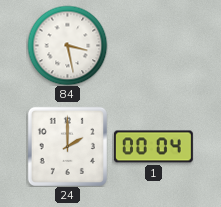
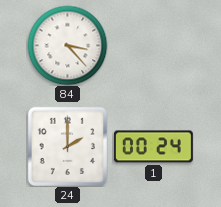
84: 3:28 -> 3:23 (67, 45)
1: 00:04 -> 00:24 (153, 147)
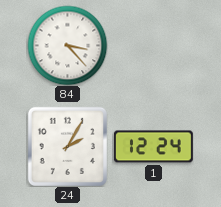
24: 2:00 -> 2:05 (67, 146)
1: 00:24 -> 12:24 (153, 147)
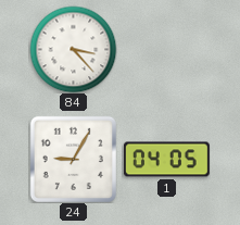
24: 2:05 -> 9:05 (73, 159)
1: 12:24 -> 04:05 (166, 160)
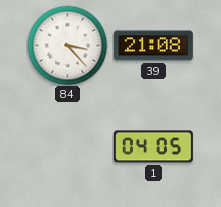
39: none -> 21:08 (153, 46)
24: 9:05 -> none (73, 159)
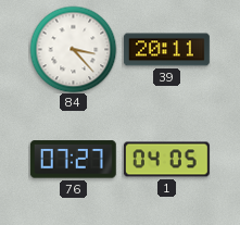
39: 21:08 -> 20:11 (166, 50)
76: none -> 07:27 (73, 160)
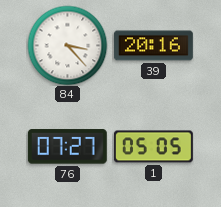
39: 20:11 -> 20:16 (153, 46)
1: 04:05 -> 05:05 (153, 147)
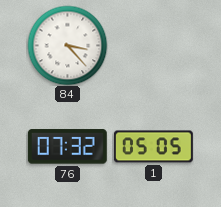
39: 20:16 -> none (153, 46)
76: 07:27 -> 07:32 (67, 147)
